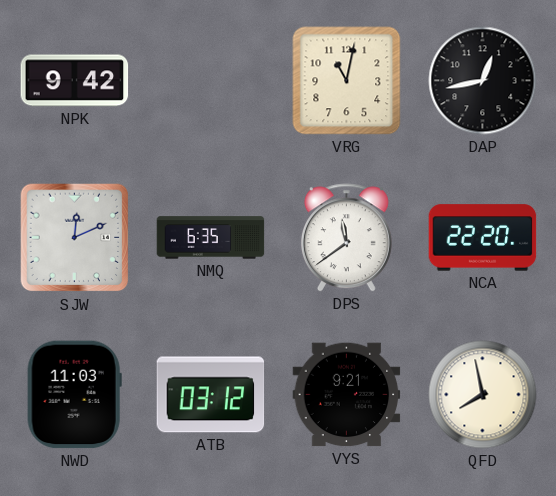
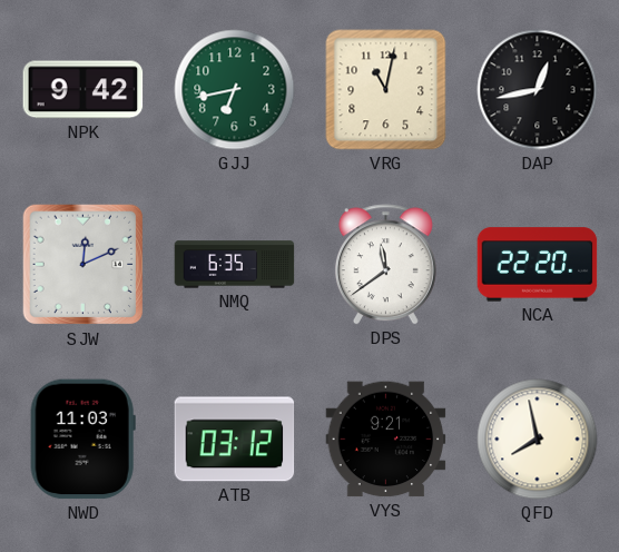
GJJ: none -> 6:43 (235, 90)
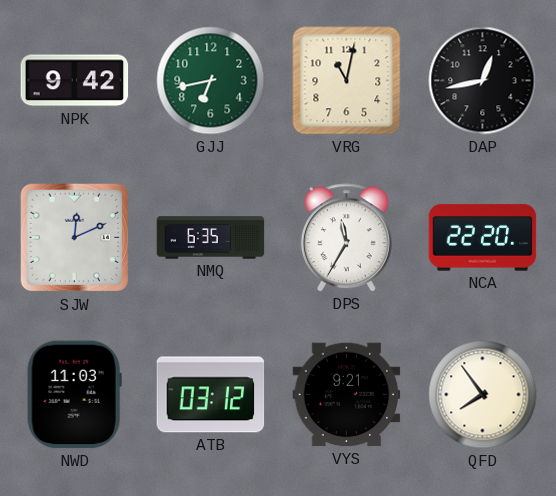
DPS: 11:39 -> 11:35 (346, 238)
QFD: 7:58 -> 7:54 (483, 395)
